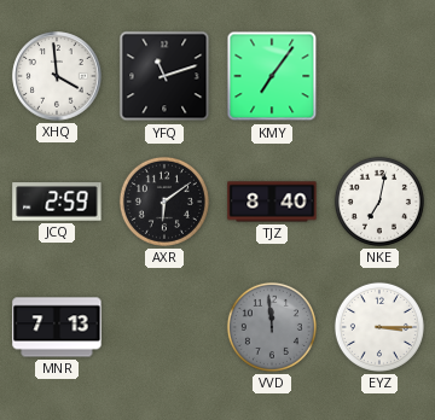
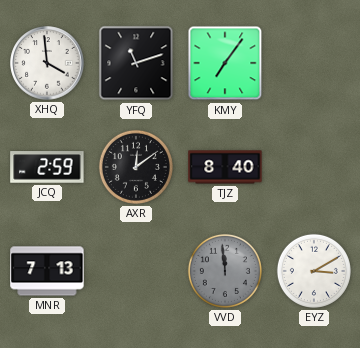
AXR: 6:09 -> 12:09 (136, 167)
NKE: 7:02 -> none (379, 202)
EYZ: 3:15 -> 3:10 (314, 271)
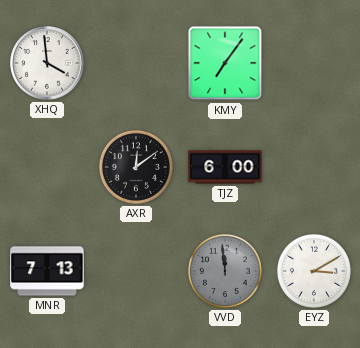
YFQ: 11:12 -> none (136, 63)
JCQ: 2:59 -> none (47, 167)
TJZ: 8:40 -> 6:00 (225, 167)
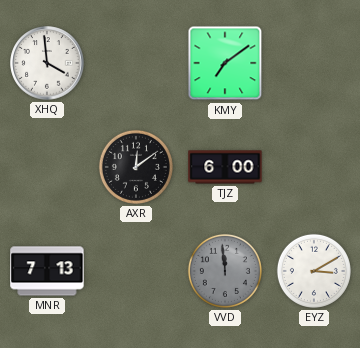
KMY: 7:06 -> 7:09 (225, 63)
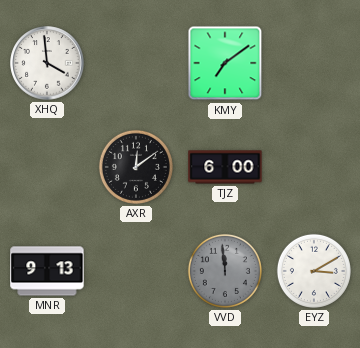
MNR: 7:13 -> 9:13 (47, 271)
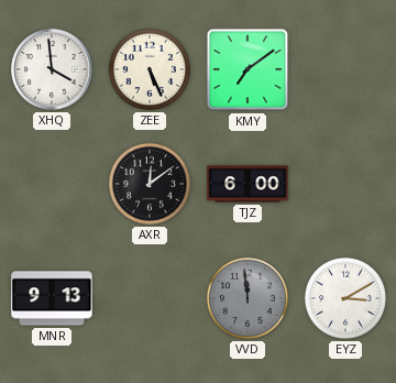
ZEE: none -> 5:26 (150, 69)
